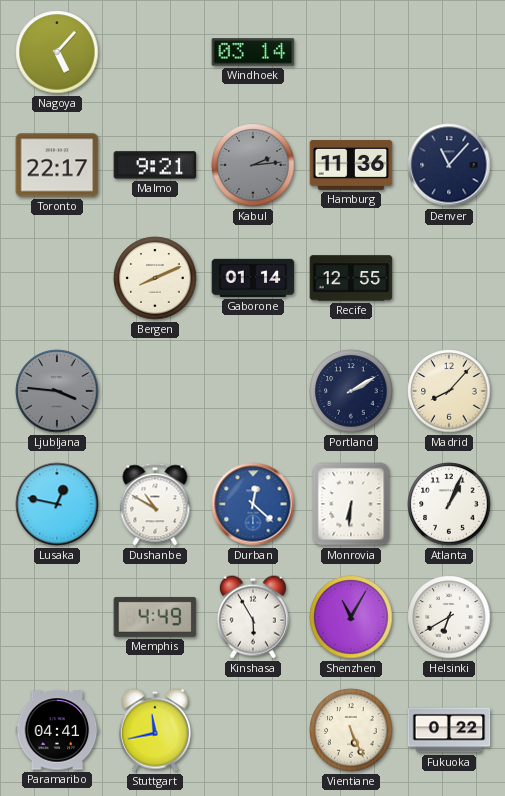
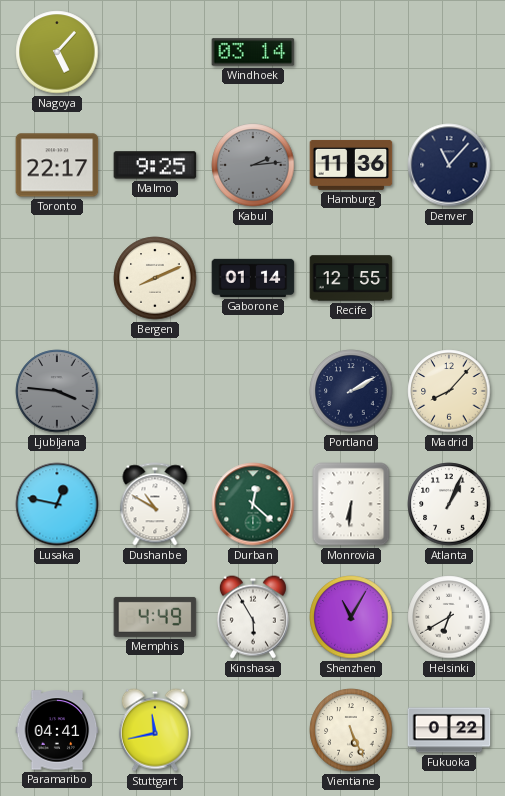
Malmo: 9:21 -> 9:25 (155, 165)
Durban dial: blue -> green (253, 504)
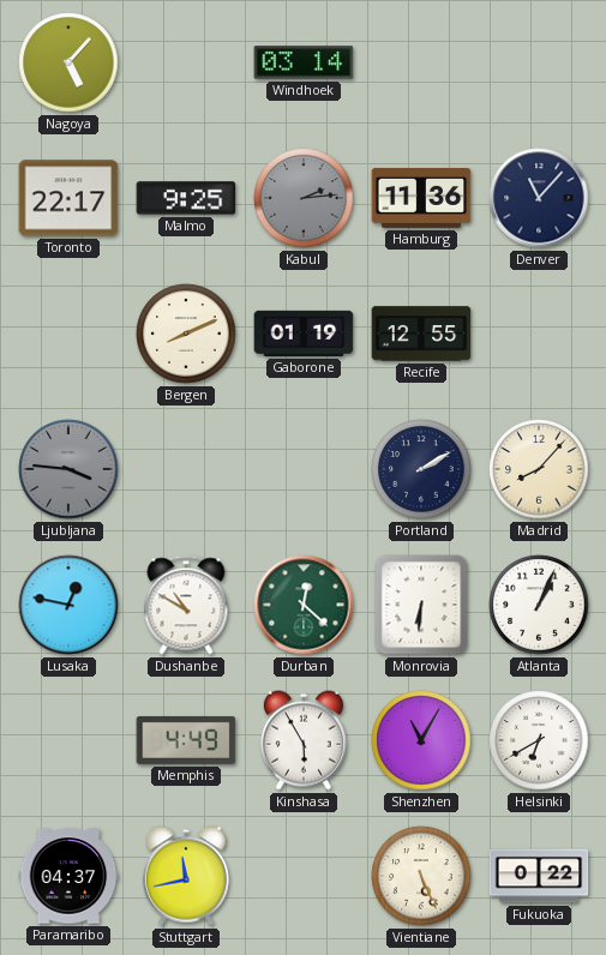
Gaborone: 01:14 -> 01:19 (304, 334)
Paramaribo: 04:41 -> 04:37 (68, 876)
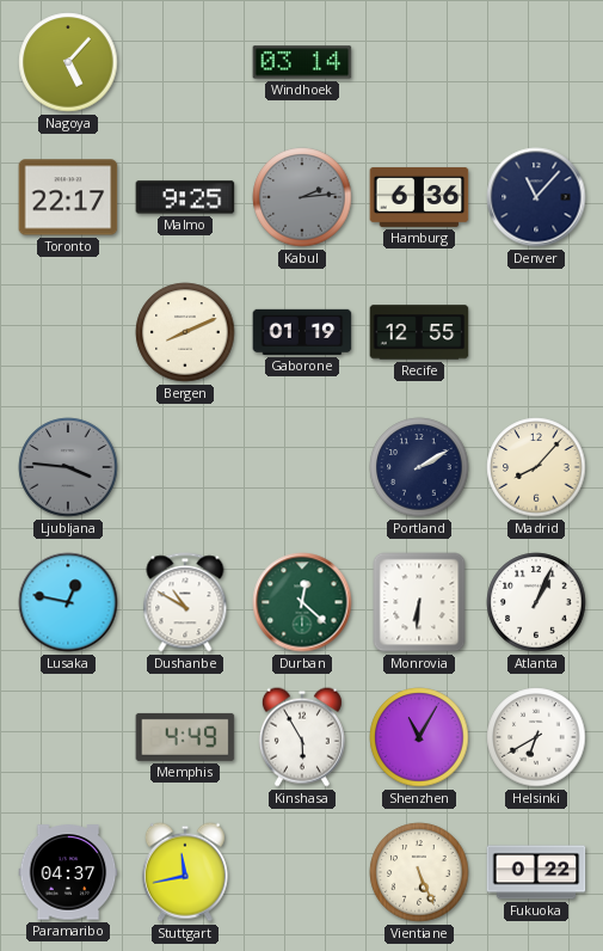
Hamburg: 11:36 -> 6:36 (419, 197)
